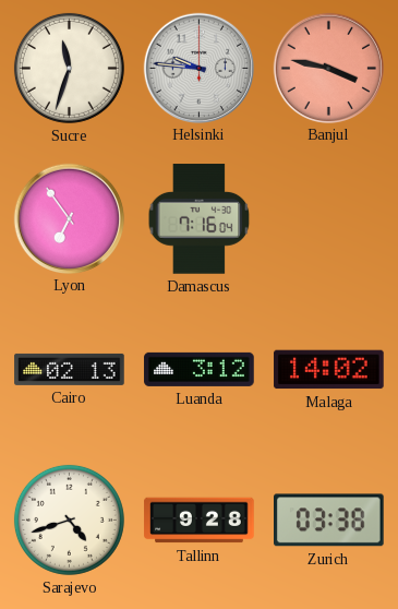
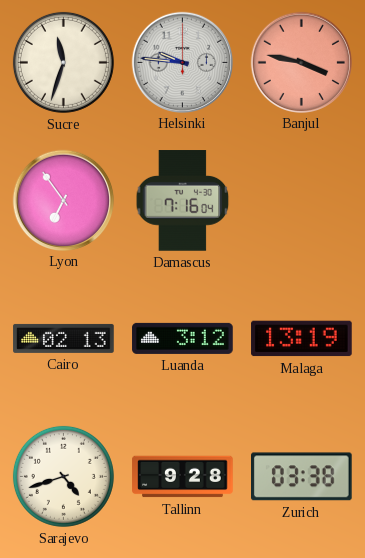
Malaga: 14:02 -> 13:19 (302, 339)
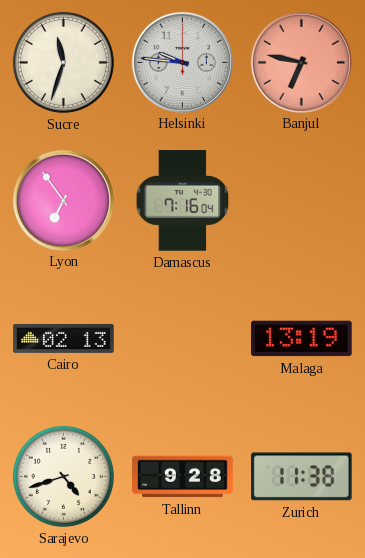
Banjul: 3:47 -> 6:47 (301, 62)
Luanda: 3:12 -> none (183, 338)
Zurich: 03:38 -> 11:38 (302, 477)
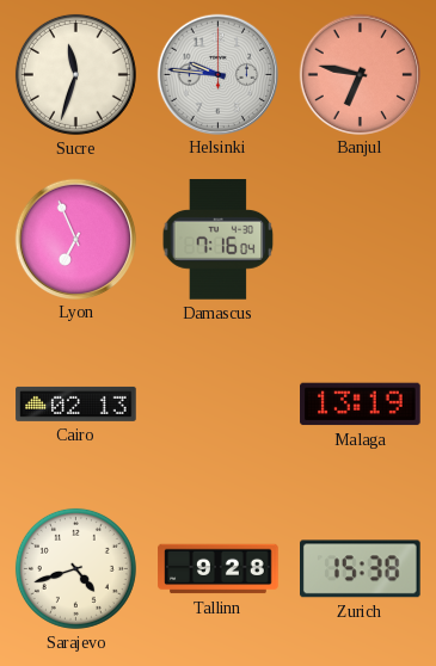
Lyon: 6:54 -> 6:56 (75, 239)
Zurich: 11:38 -> 15:38 (361, 569)
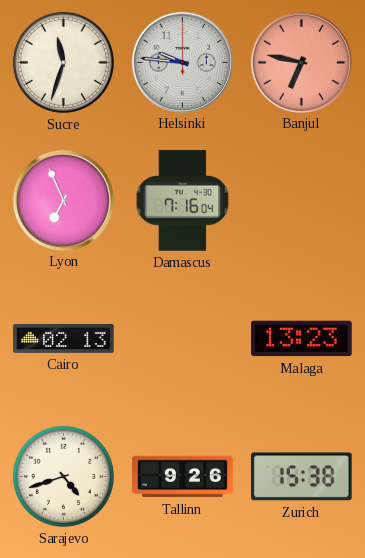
Malaga: 13:19 -> 13:23 (302, 339)
Tallinn: 9:28 -> 9:26 (183, 477)
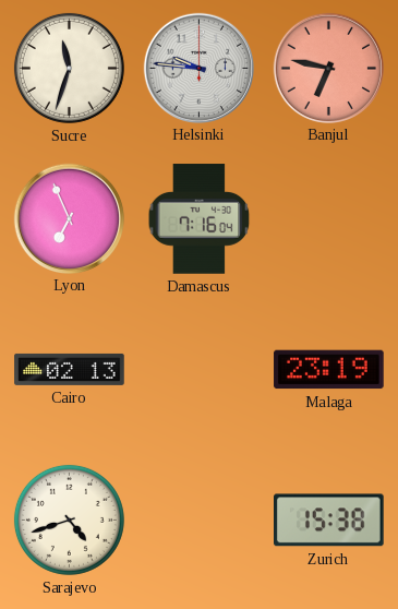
Malaga: 13:23 -> 23:19 (329, 370)
Tallinn: 9:26 -> none (183, 477)
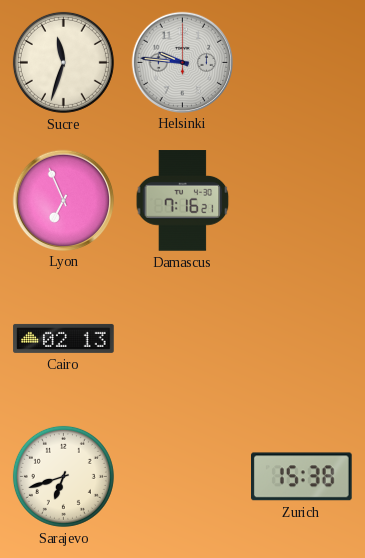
Banjul: 6:47 -> none (328, 68)
Damascus: 7:16:04 -> 7:16:21 (183, 201)
Malaga: 23:19 -> none (329, 370)
Sarajevo: 4:42 -> 6:42 (63, 476)
